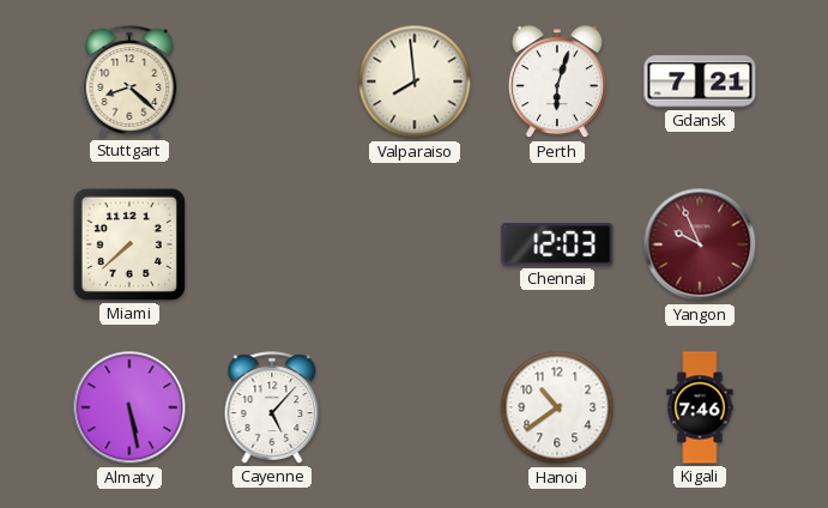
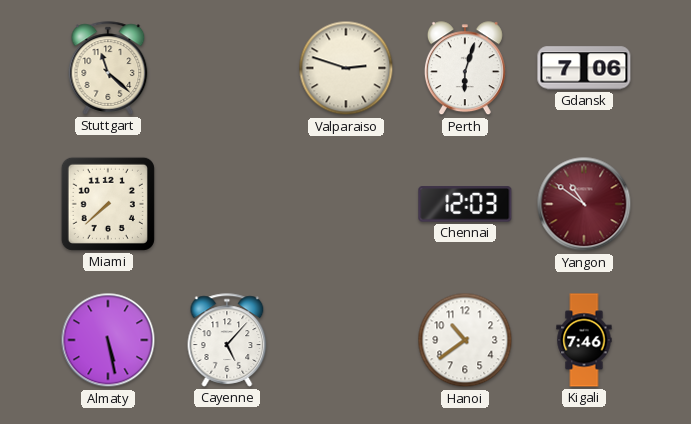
Stuttgart: 8:22 -> 11:22 (108, 68)
Valparaiso: 7:59 -> 2:48 (346, 68)
Gdansk: 7:21 -> 7:06 (584, 68)
Yangon: 9:56 -> 10:51 (584, 204)
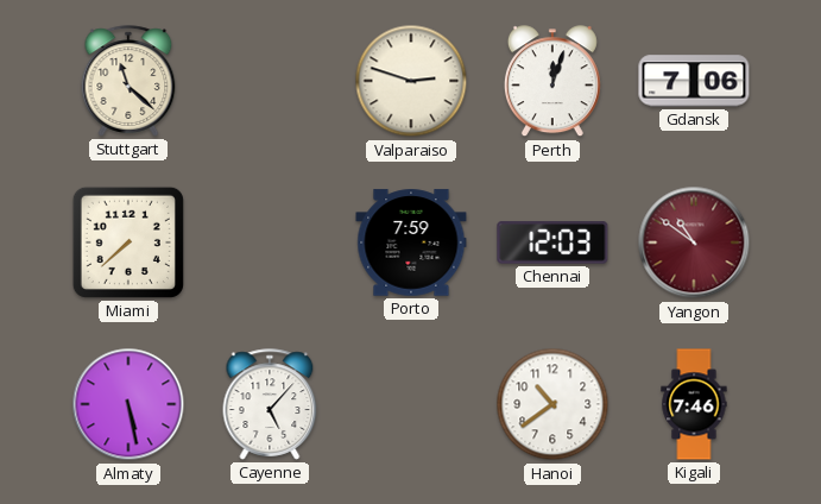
Perth: 6:03 -> 12:03 (552, 82)
Porto: none -> 7:59 (411, 242)
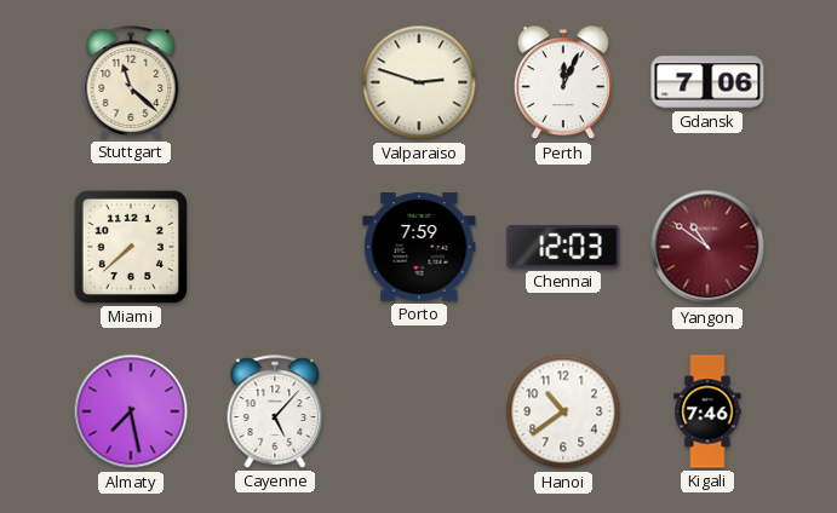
Perth: 12:03 -> 12:04 (563, 83)
Almaty: 5:28 -> 7:28 (131, 411)
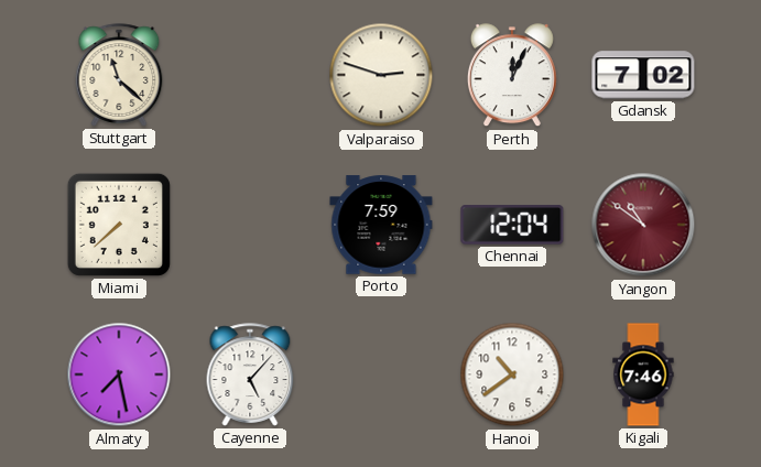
Gdansk: 7:06 -> 7:02 (643, 75)
Chennai: 12:03 -> 12:04 (512, 225)
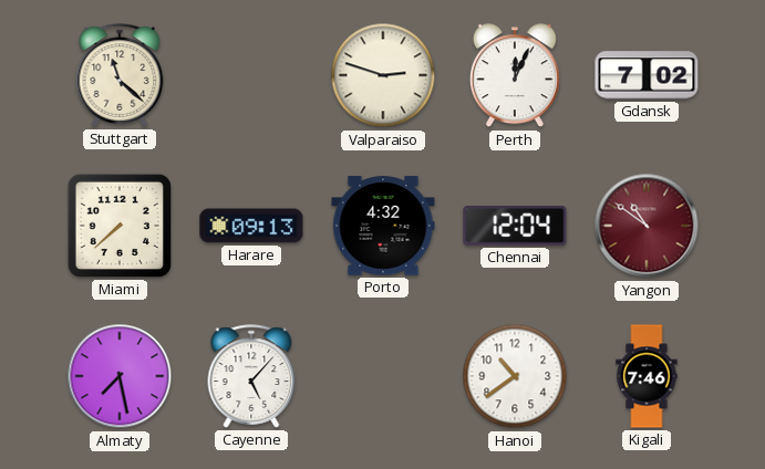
Harare: none -> 09:13 (251, 226)
Porto: 7:59 -> 4:32 (383, 226)
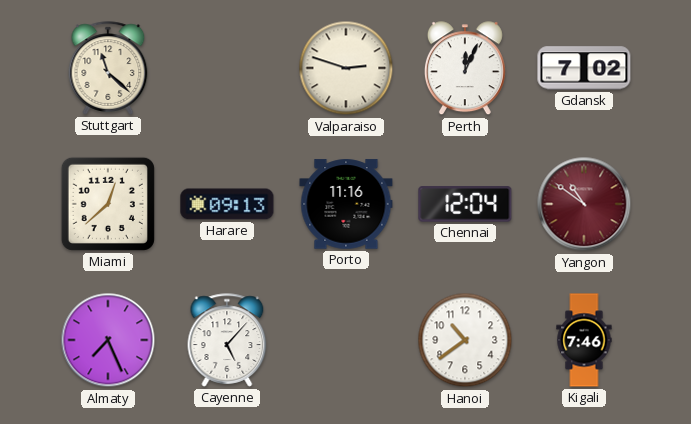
Miami: 7:38 -> 12:38 (108, 204)
Porto: 4:32 -> 11:16 (346, 204)
Almaty: 7:28 -> 7:26 (108, 340)
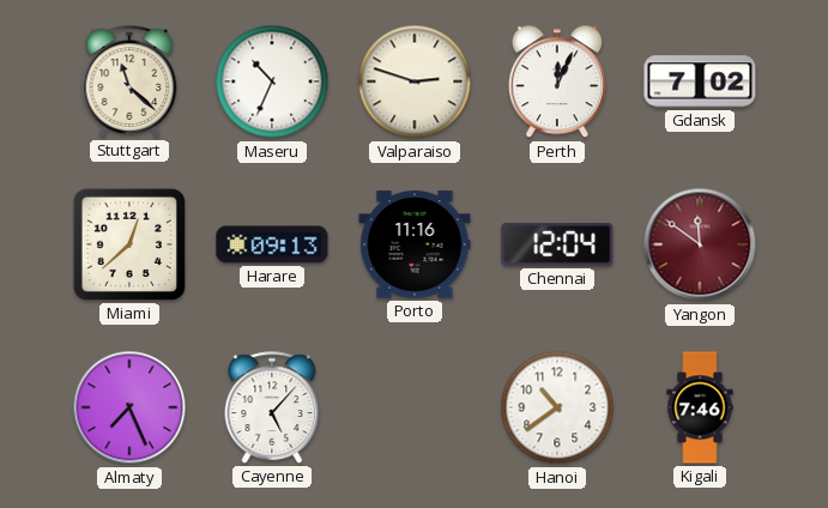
Maseru: none -> 10:34 (272, 81)
Yangon: 10:51 -> 11:51 (700, 244)
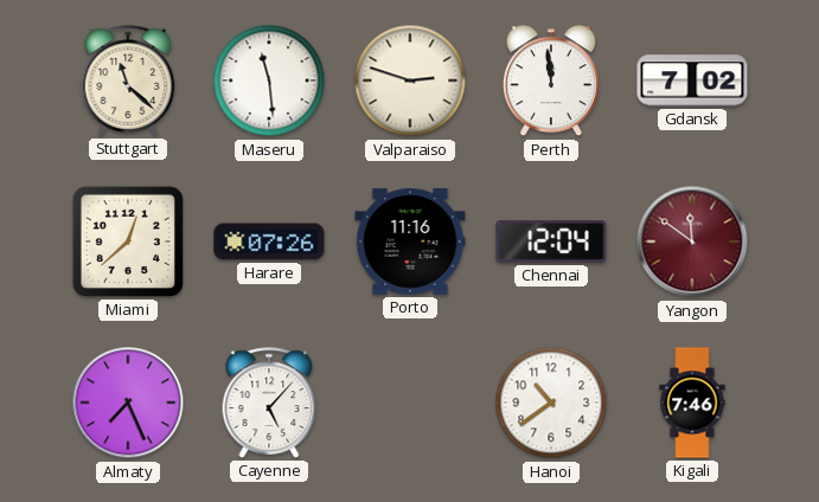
Maseru: 10:34 -> 11:29 (269, 81)
Perth: 12:04 -> 11:59 (551, 82)
Harare: 09:13 -> 07:26 (269, 242)
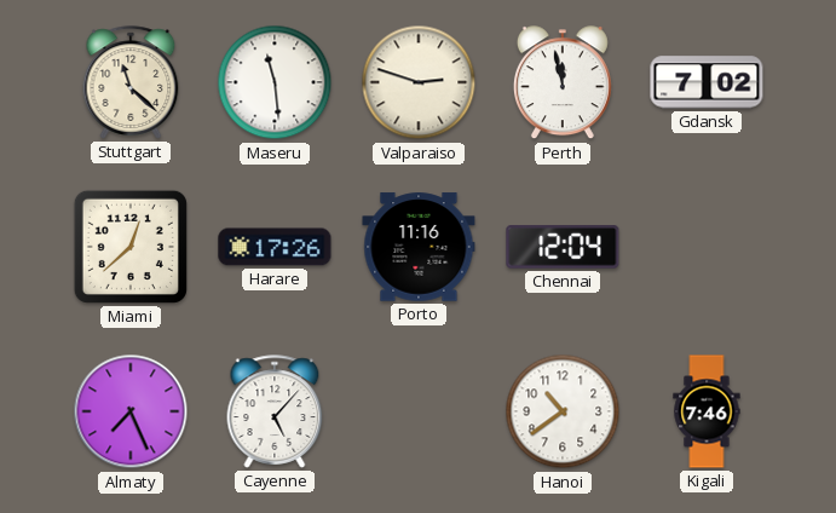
Perth: 11:59 -> 11:58 (563, 83)
Harare: 07:26 -> 17:26 (275, 247)
Yangon: 11:51 -> none (692, 242)
